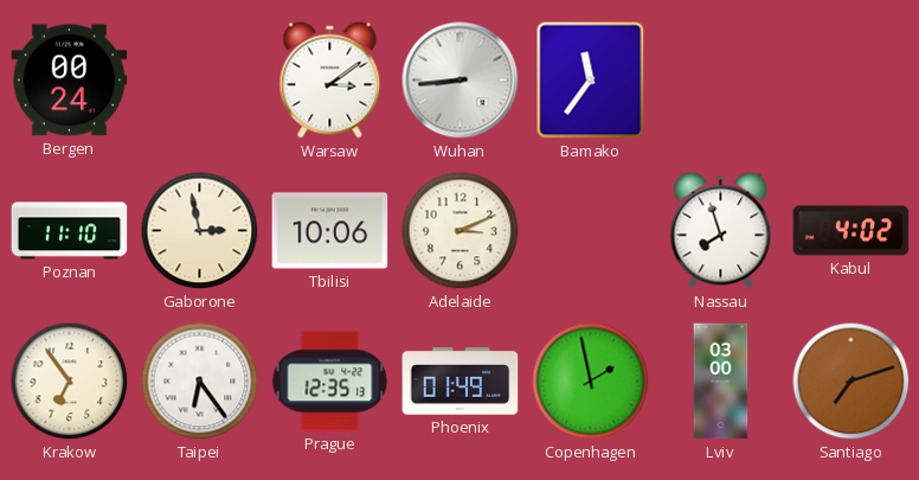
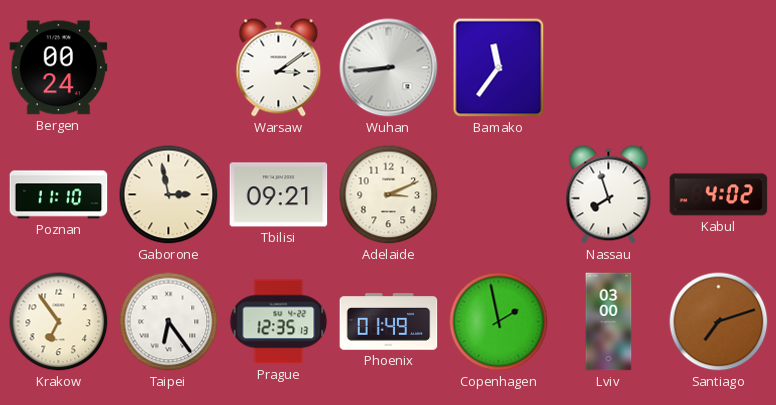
Tbilisi: 10:06 -> 09:21 (279, 195)
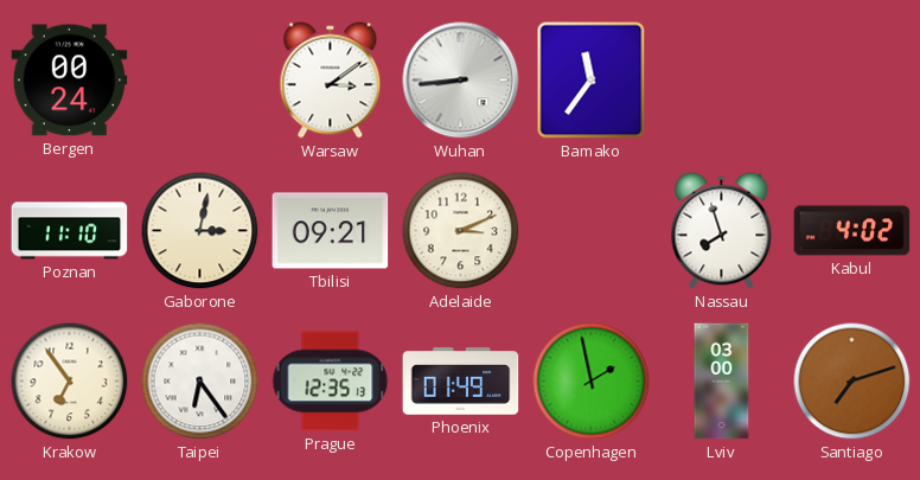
Gaborone: 2:58 -> 3:02 (200, 231)
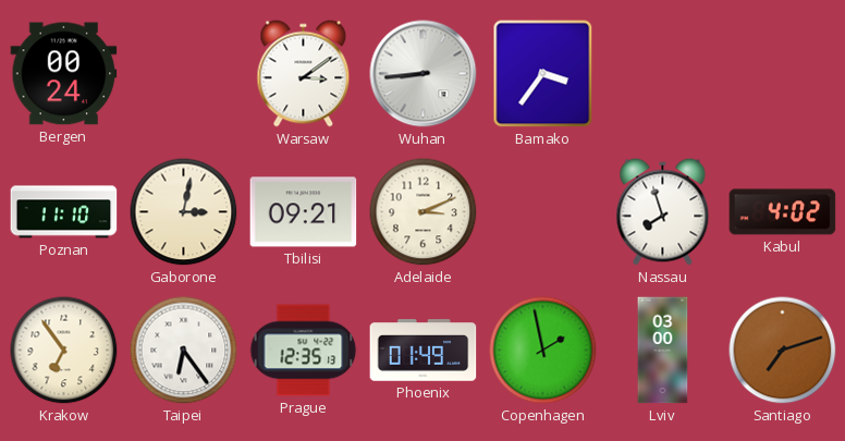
Bamako: 11:36 -> 3:36 (543, 74)
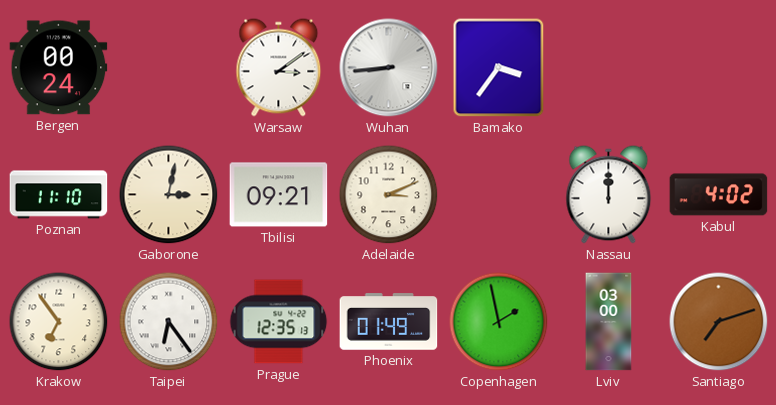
Nassau: 7:57 -> 12:00 (609, 195)
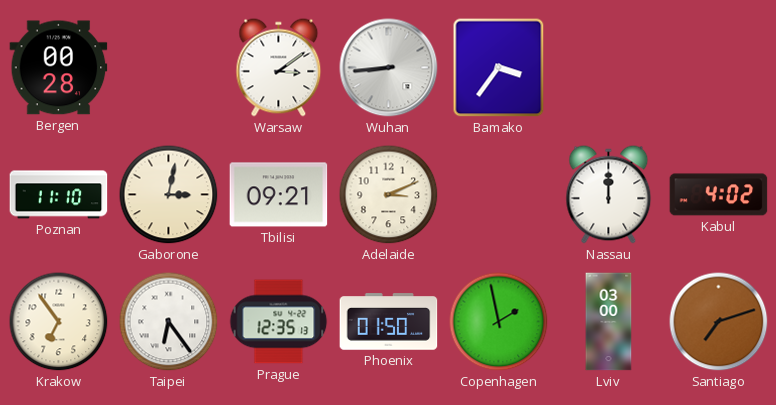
Bergen: 00:24 -> 00:28 (59, 68)
Phoenix: 01:49 -> 01:50 (389, 322)
